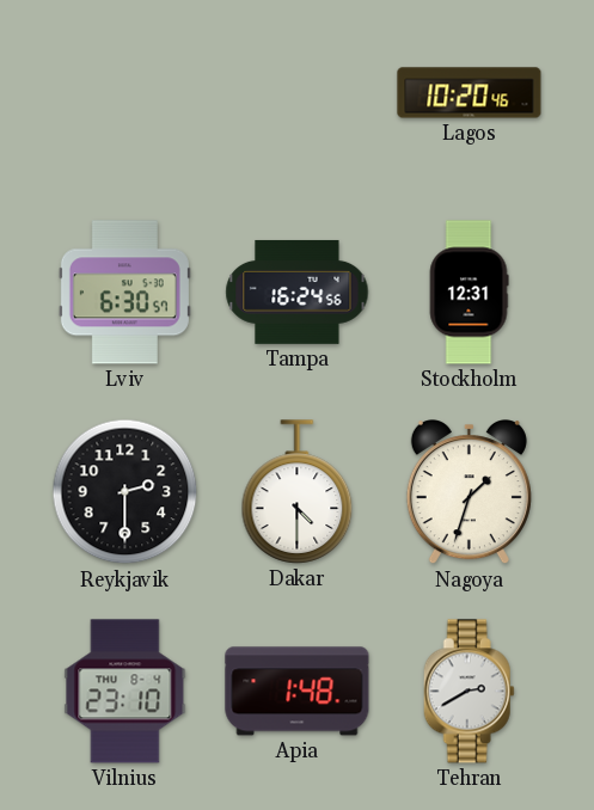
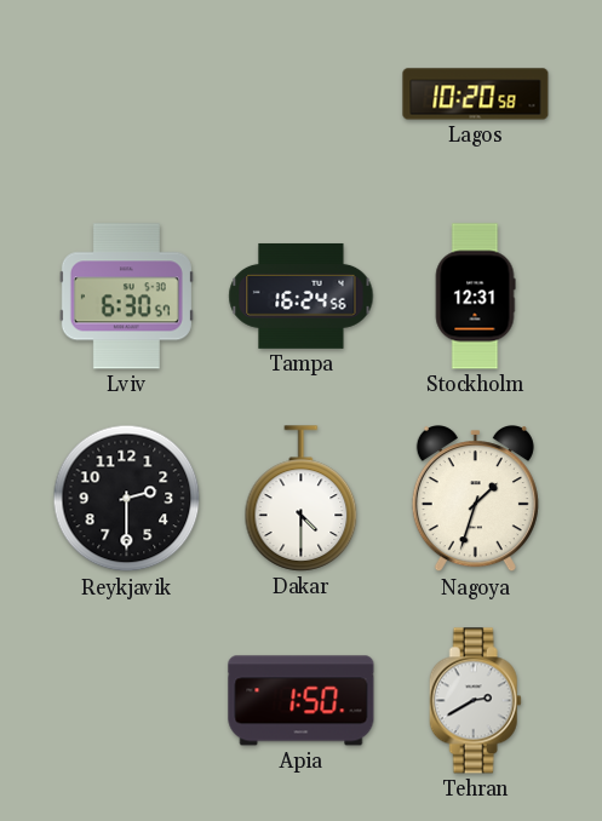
Lagos: 10:20:46 -> 10:20:58 (476, 94)
Vilnius: 23:10 -> none (125, 692)
Apia: 1:48 -> 1:50 (302, 701)
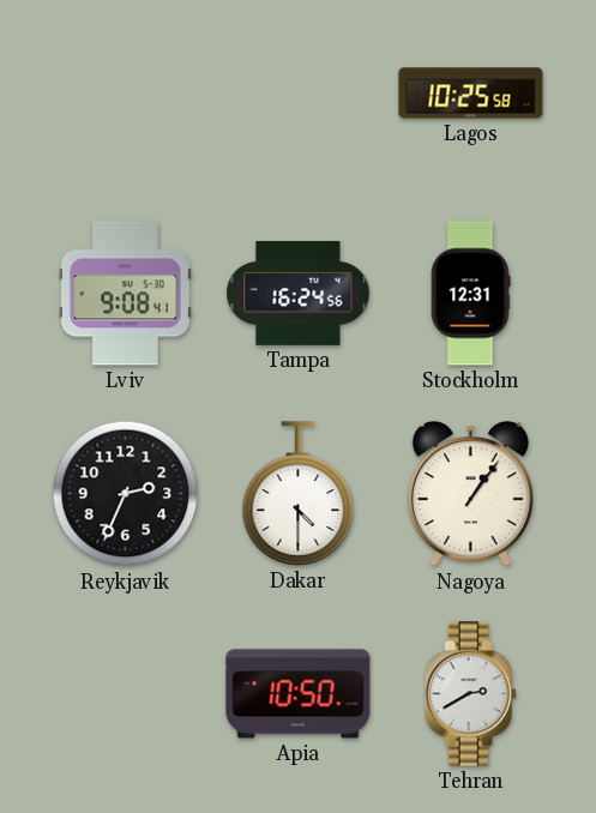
Lagos: 10:20 -> 10:25 (471, 94)
Lviv: 6:30 -> 9:08 (125, 294)
Reykjavik: 2:30 -> 2:34 (126, 494)
Nagoya: 1:33 -> 1:06 (470, 495)
Apia: 1:50 -> 10:50 (299, 694)
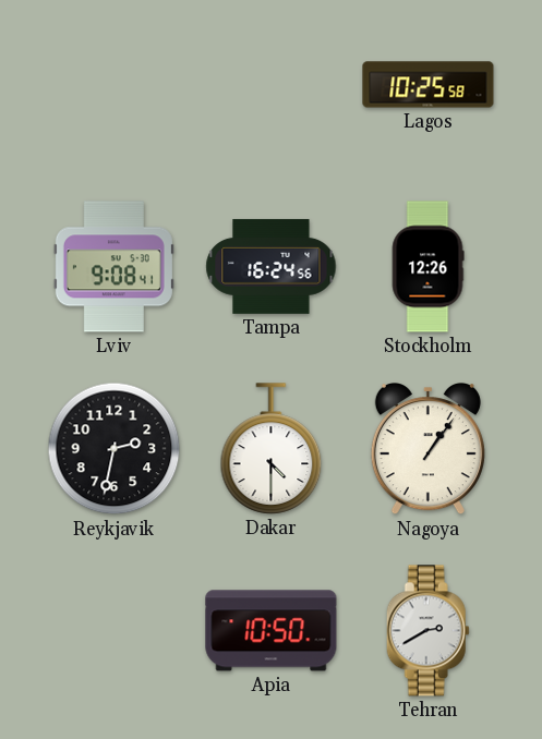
Stockholm: 12:31 -> 12:26 (427, 267)
Reykjavik: 2:34 -> 2:32 (115, 449)
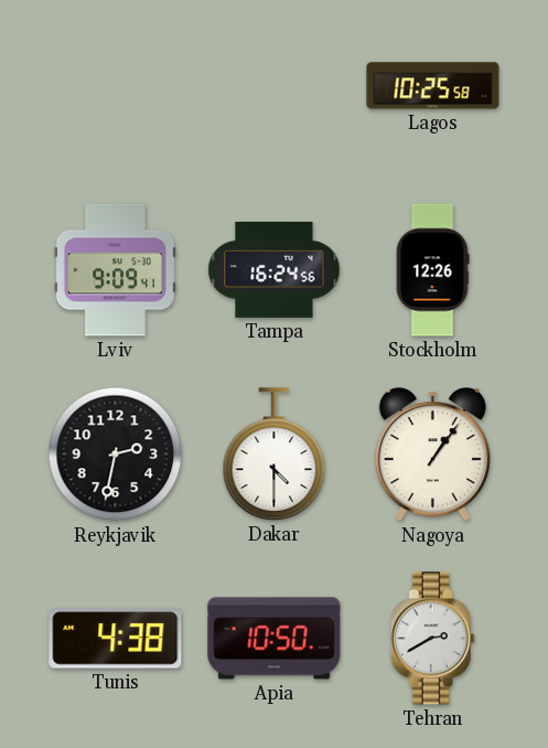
Lviv: 9:08 -> 9:09 (115, 270)
Tunis: none -> 4:38 (116, 639)
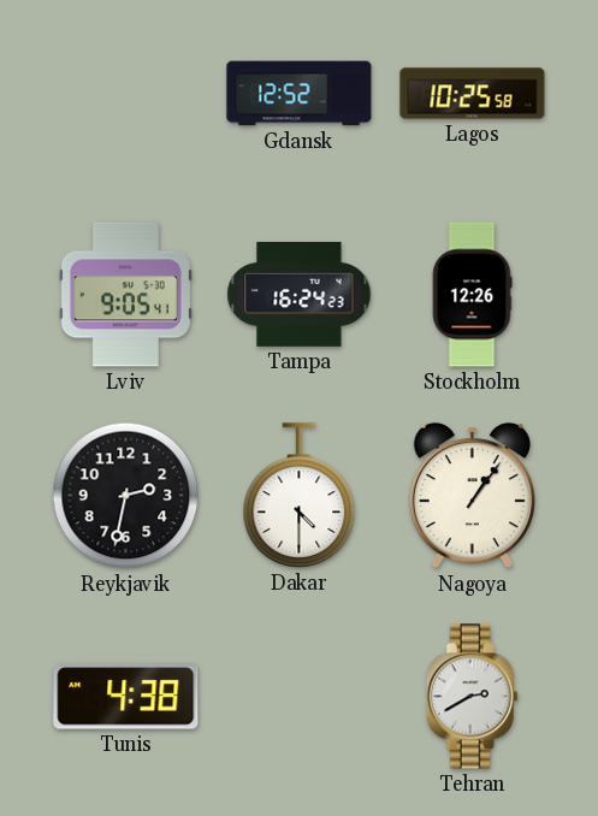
Gdansk: none -> 12:52 (300, 94)
Lviv: 9:09 -> 9:05 (125, 295)
Tampa: 16:24:56 -> 16:24:23 (300, 294)
Apia: 10:50 -> none (275, 639)
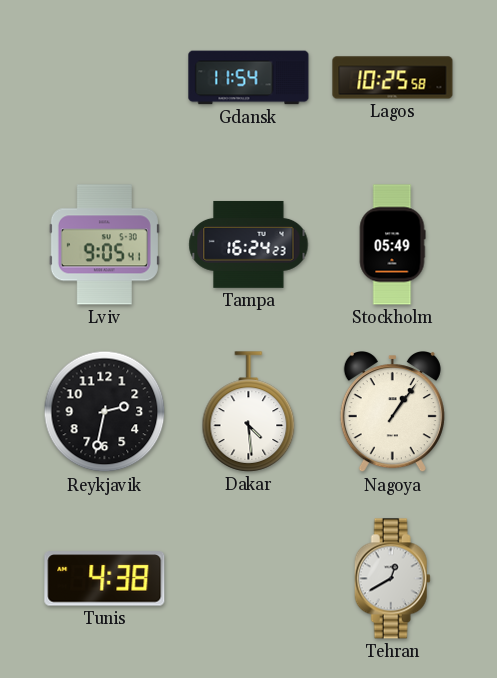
Gdansk: 12:52 -> 11:54 (249, 78)
Stockholm: 12:26 -> 05:49 (392, 245)
Dakar: 4:30 -> 4:29 (249, 412)
Tehran: 2:40 -> 12:40 (392, 579)
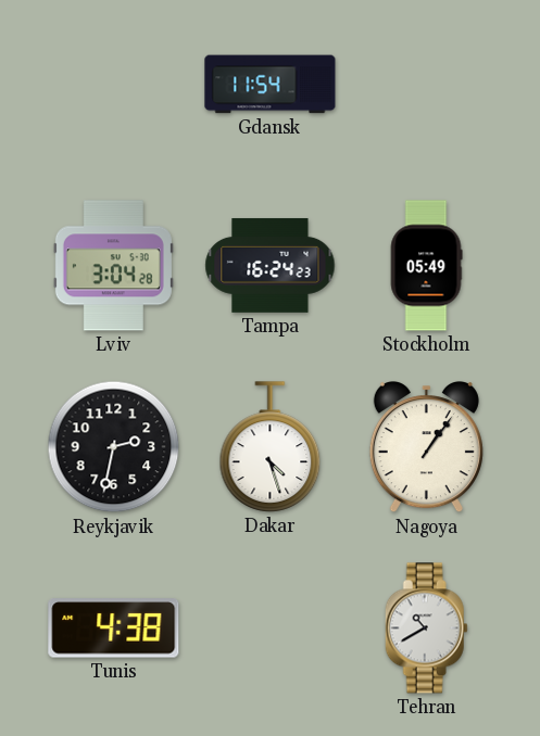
Lagos: 10:25 -> none (393, 78)
Lviv: 9:05 -> 3:04 (113, 266)
Dakar: 4:29 -> 4:27 (271, 447)
Tehran: 12:40 -> 10:40 (426, 629)
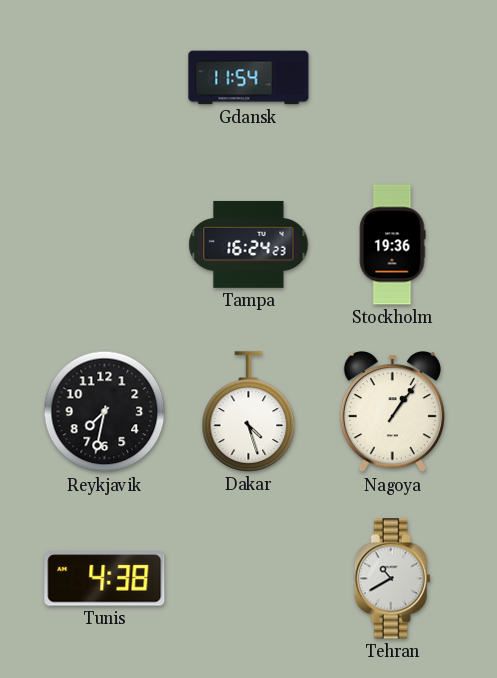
Lviv: 3:04 -> none (113, 266)
Stockholm: 05:49 -> 19:36 (392, 245)
Reykjavik: 2:32 -> 7:32 (105, 412)
